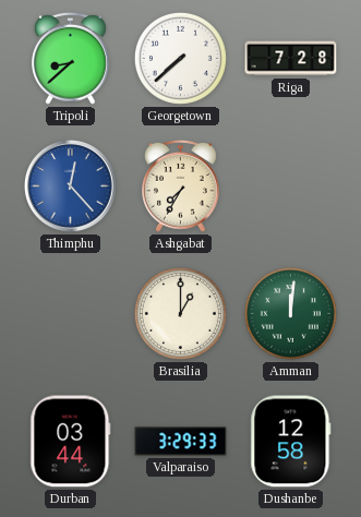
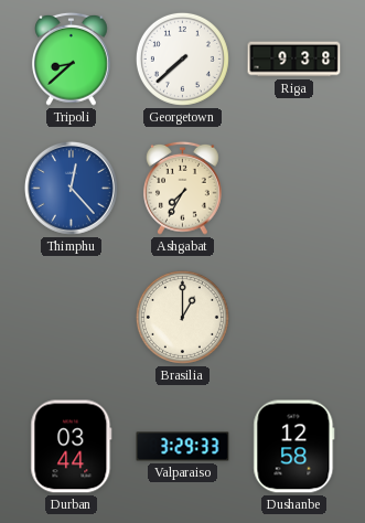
Riga: 7:28 -> 9:38 (294, 60)
Amman: 12:01 -> none (290, 313)
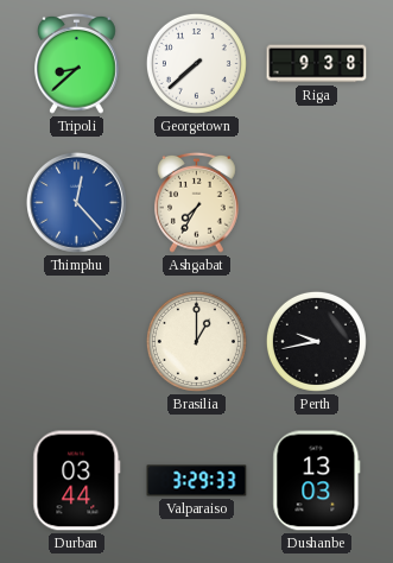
Perth: none -> 9:43 (316, 341)
Dushanbe: 12:58 -> 13:03 (317, 481)
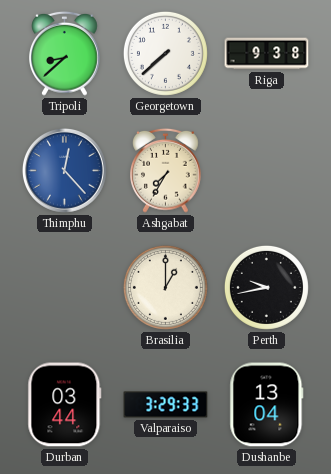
Dushanbe: 13:03 -> 13:04 (267, 405)
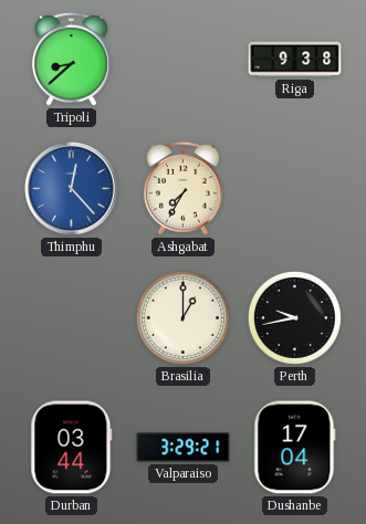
Georgetown: 7:38 -> none (165, 53)
Valparaiso: 3:29:33 -> 3:29:21 (184, 448)
Dushanbe: 13:04 -> 17:04 (295, 448)
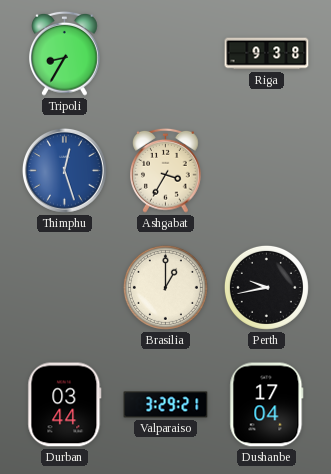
Tripoli: 8:38 -> 8:35 (65, 53)
Thimphu: 12:23 -> 12:27 (64, 170)
Ashgabat: 7:35 -> 3:35 (166, 170)
